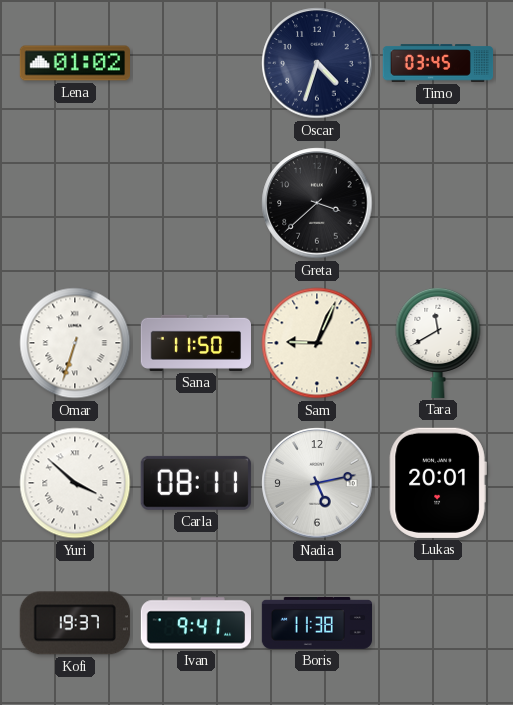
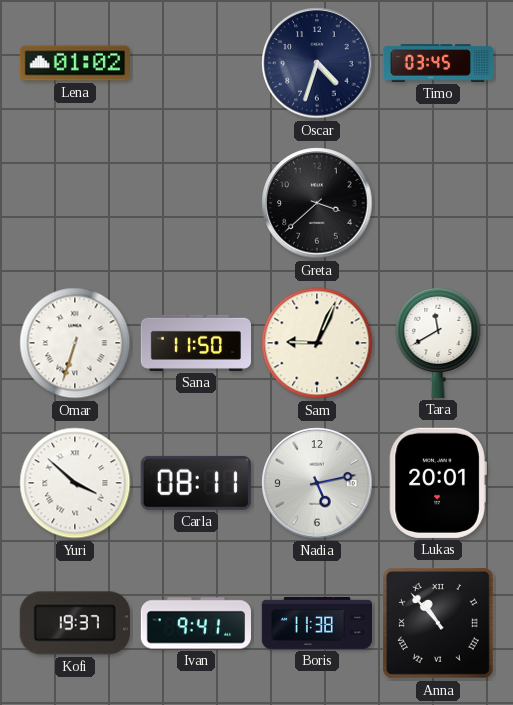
Anna: none -> 10:53 (438, 623)
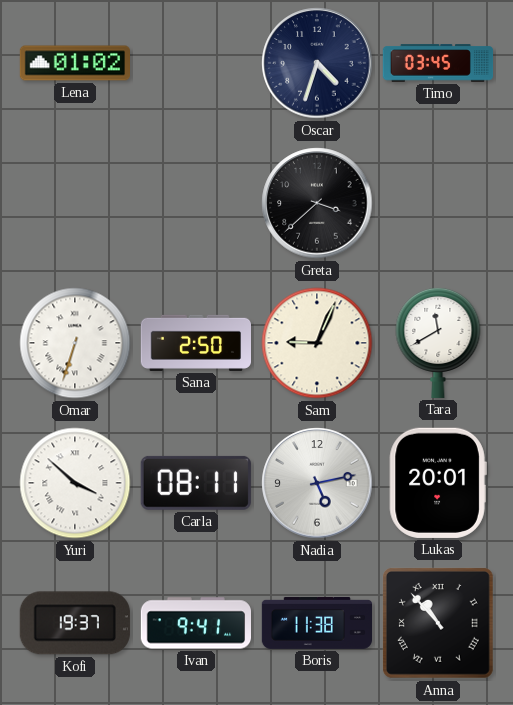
Sana: 11:50 -> 2:50 (195, 343)
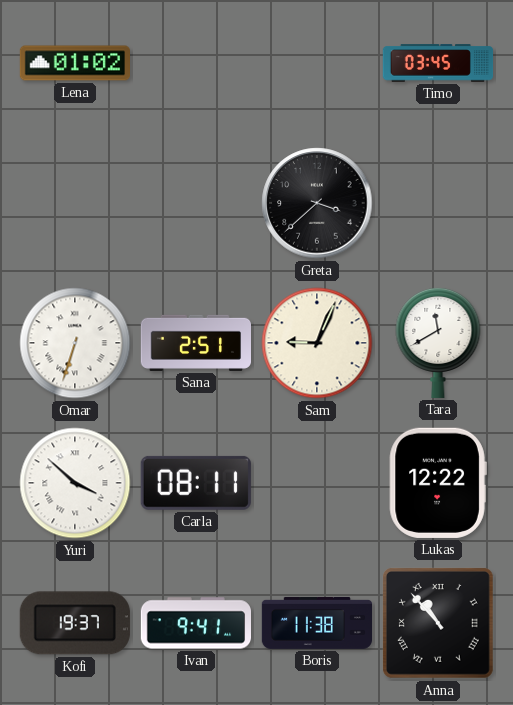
Oscar: 4:33 -> none (317, 63)
Sana: 2:50 -> 2:51 (195, 343)
Nadia: 5:13 -> none (317, 483)
Lukas: 20:01 -> 12:22 (438, 483)
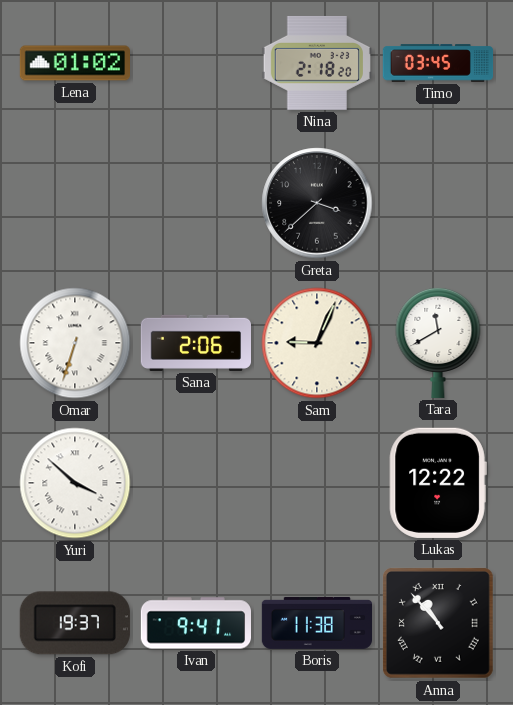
Nina: none -> 2:18 (317, 63)
Sana: 2:51 -> 2:06 (195, 343)
Carla: 08:11 -> none (196, 483)
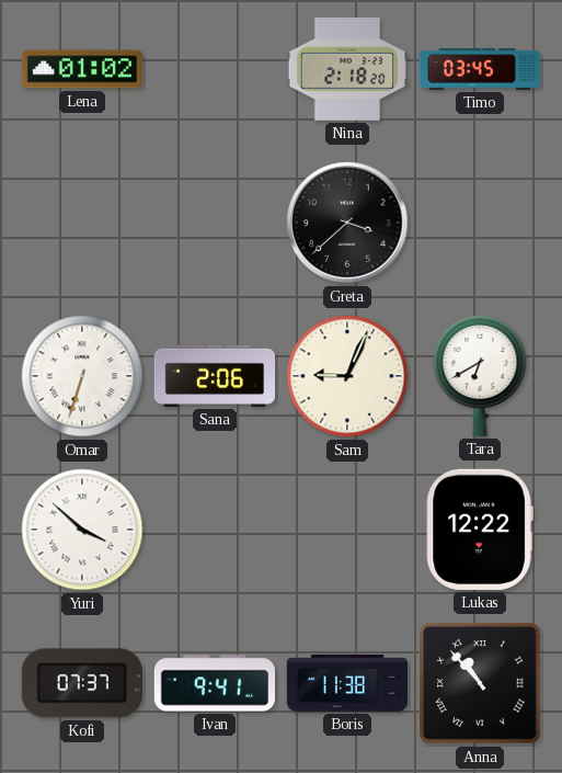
Tara: 11:40 -> 6:40 (480, 375)
Kofi: 19:37 -> 07:37 (82, 683)
